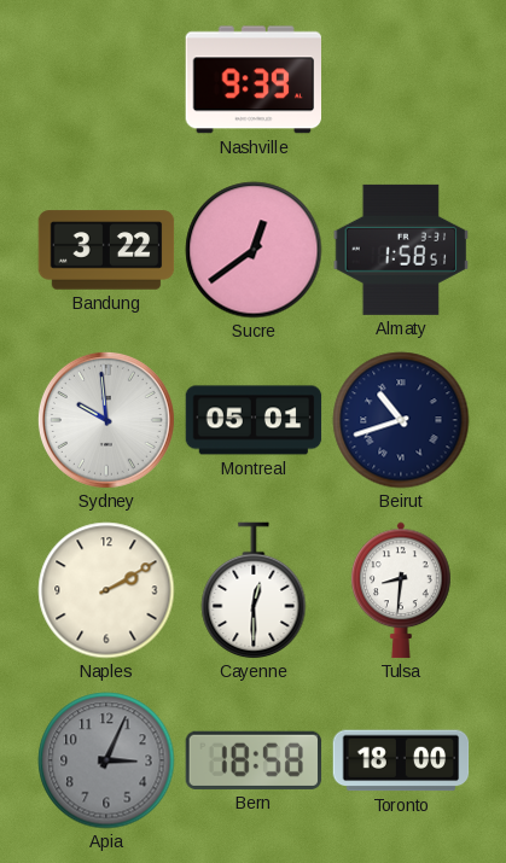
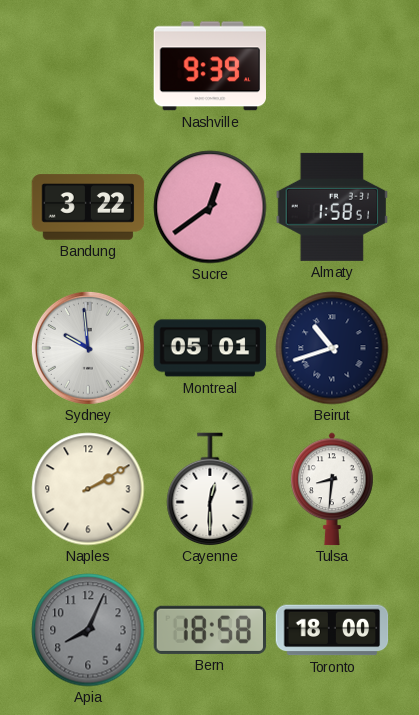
Apia: 3:04 -> 8:04 (88, 630)
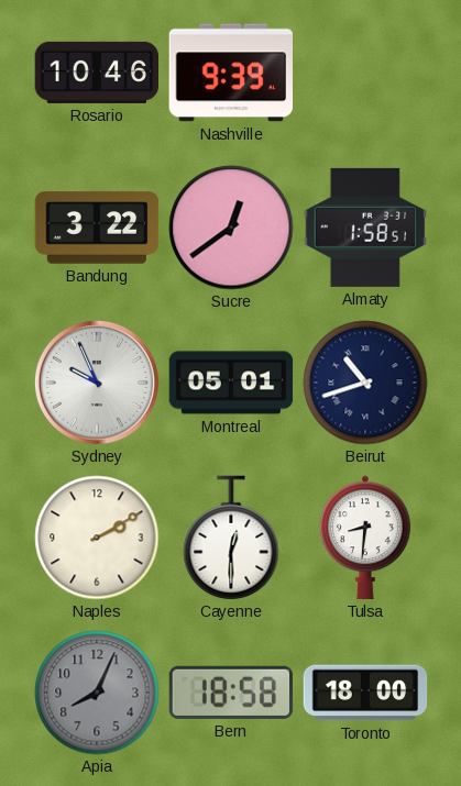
Rosario: none -> 10:46 (97, 73)
Sydney: 9:59 -> 9:56 (97, 383)
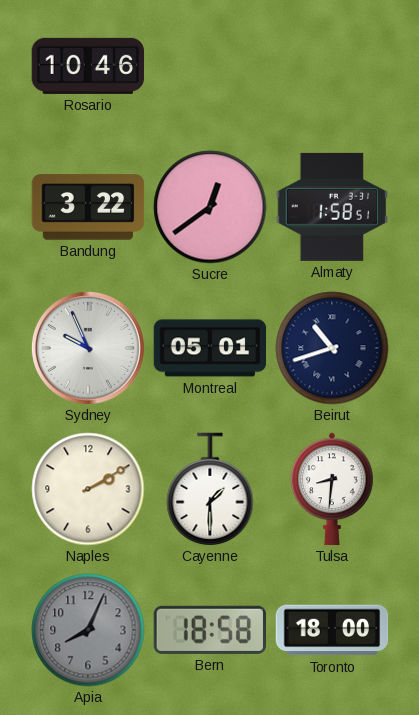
Nashville: 9:39 -> none (231, 73)
Cayenne: 12:30 -> 1:30 (210, 489)
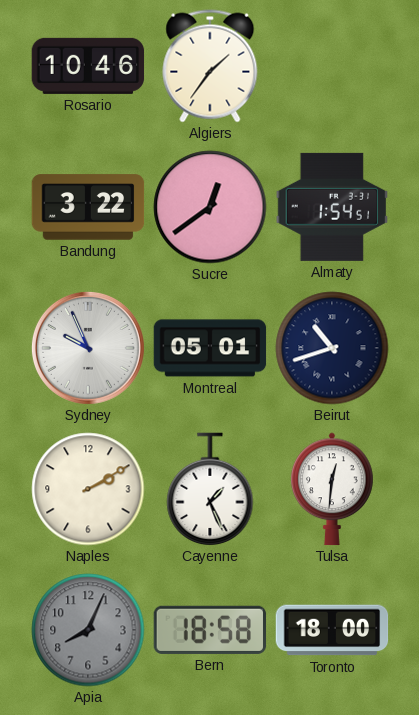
Algiers: none -> 1:36 (210, 66)
Almaty: 1:58 -> 1:54 (332, 207)
Cayenne: 1:30 -> 1:26 (210, 489)
Tulsa: 8:31 -> 12:31 (333, 489)
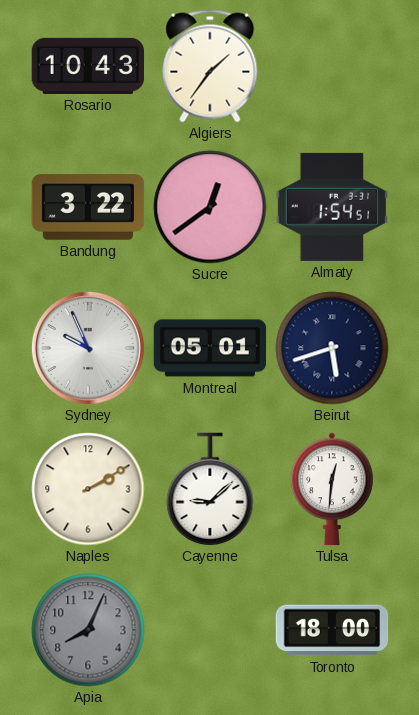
Rosario: 10:46 -> 10:43 (88, 66)
Beirut: 10:42 -> 5:42 (332, 348)
Cayenne: 1:26 -> 9:08 (210, 489)
Bern: 18:58 -> none (210, 630)
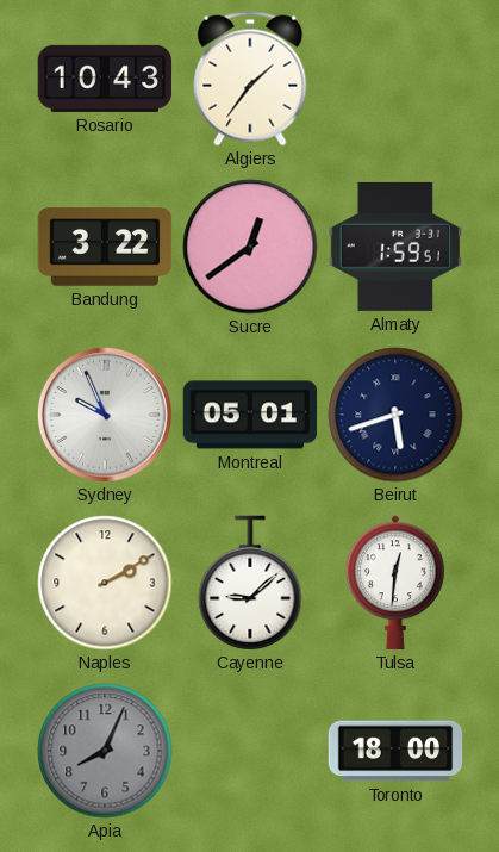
Almaty: 1:54 -> 1:59 (395, 247)
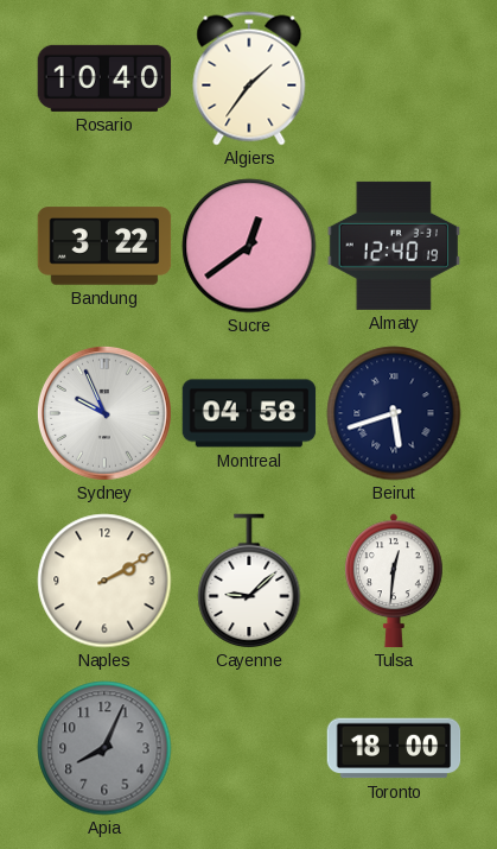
Rosario: 10:43 -> 10:40 (104, 78)
Almaty: 1:59 -> 12:40 (394, 246)
Montreal: 05:01 -> 04:58 (249, 413)
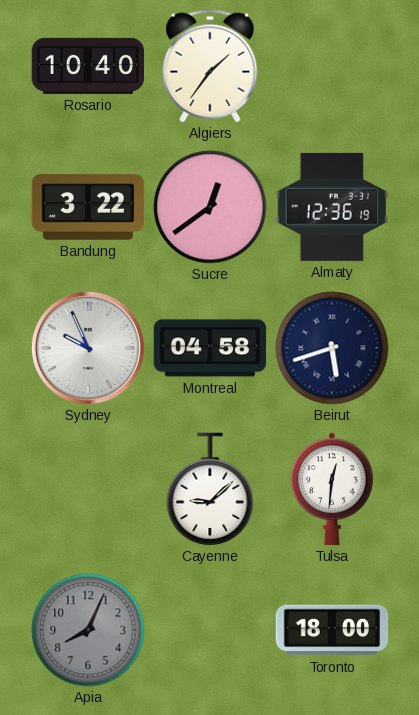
Almaty: 12:40 -> 12:36 (332, 207)
Naples: 2:10 -> none (104, 581)
